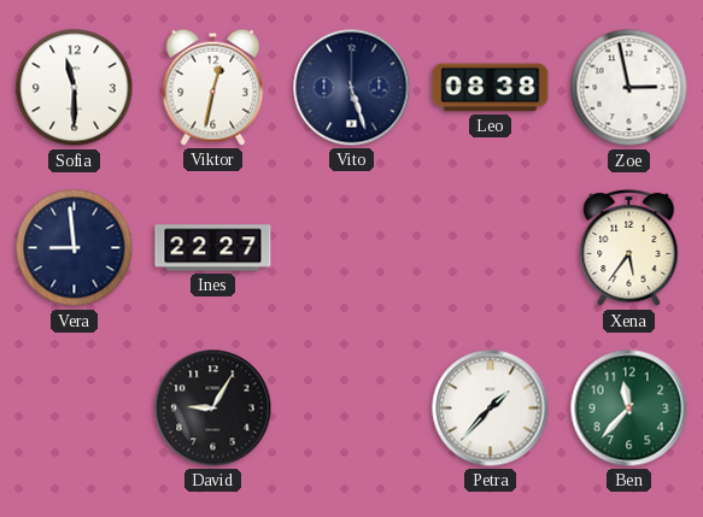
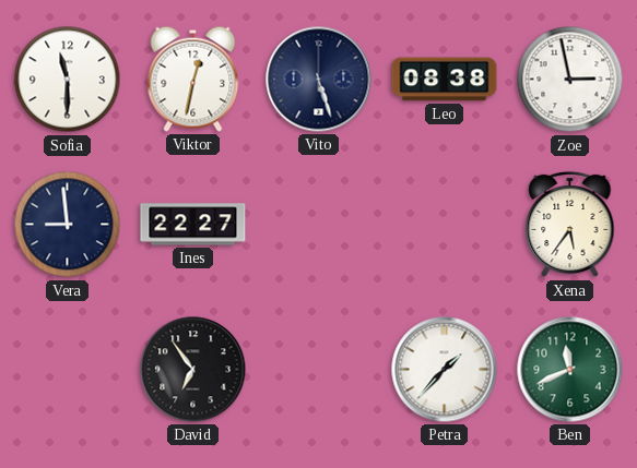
David: 9:05 -> 6:54 (193, 370)
Ben: 11:37 -> 11:41 (570, 370)
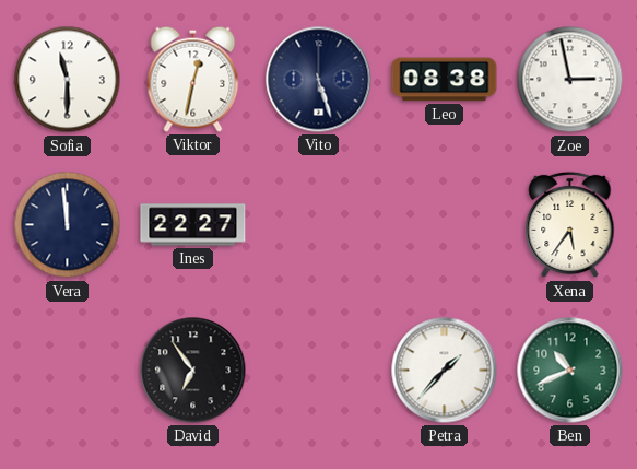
Vera: 8:59 -> 11:59 (68, 225)
Ben: 11:41 -> 10:41 (570, 371)
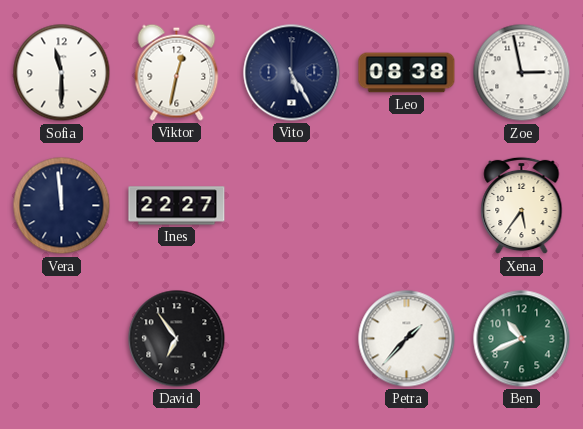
Vito: 5:27 -> 5:25 (292, 73)
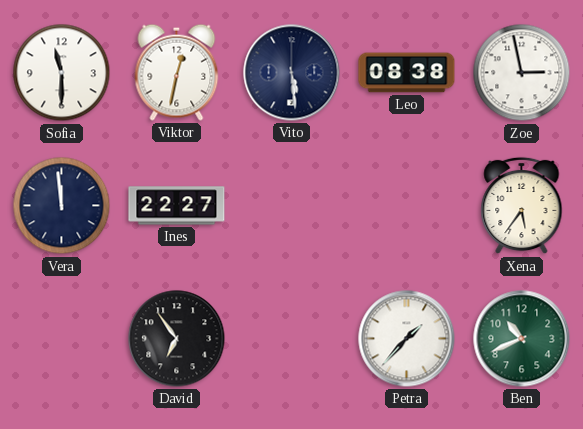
Vito: 5:25 -> 5:29 (292, 73)
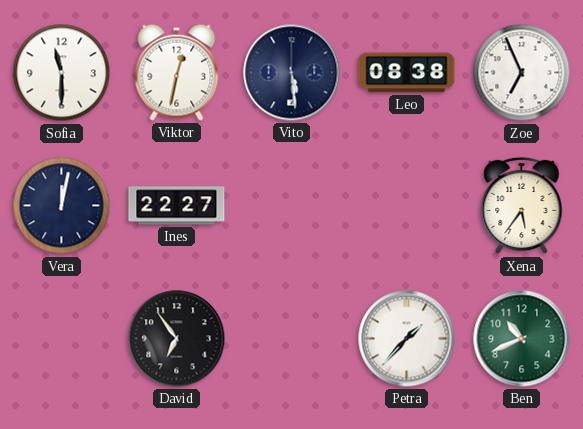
Zoe: 2:58 -> 6:56 (522, 73)
Vera: 11:59 -> 12:02 (62, 206)
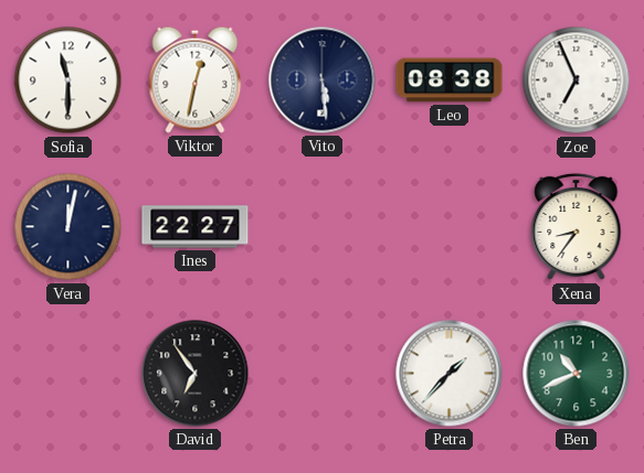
Xena: 5:36 -> 8:36 (577, 227)
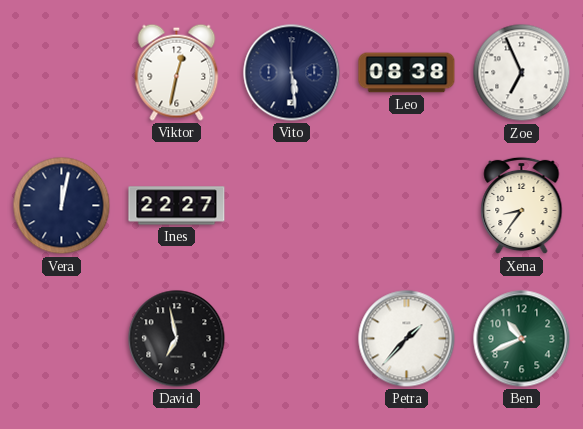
Sofia: 11:30 -> none (68, 80)
David: 6:54 -> 6:58 (177, 339)
